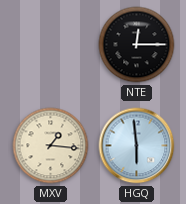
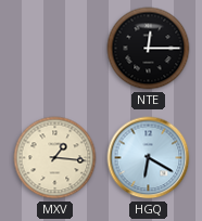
HGQ: 5:59 -> 6:20 (149, 158)
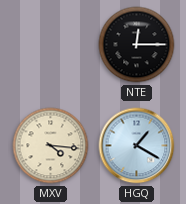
MXV: 1:16 -> 4:16 (51, 146)
HGQ: 6:20 -> 1:20 (137, 146)
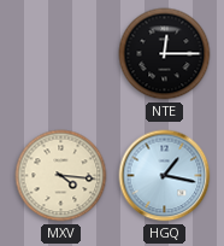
HGQ: 1:20 -> 1:17 (165, 176)
